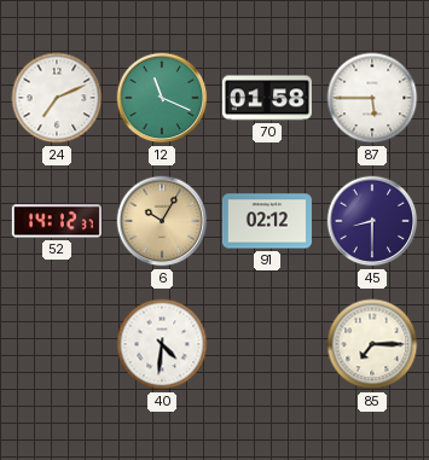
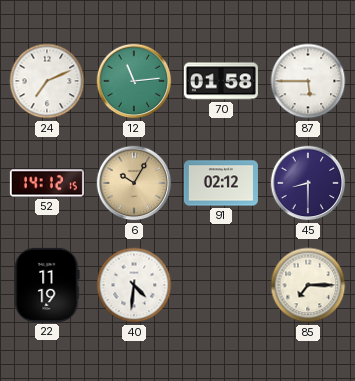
12: 11:19 -> 11:14 (134, 81)
52: 14:12:37 -> 14:12:15 (47, 183)
22: none -> 11:19 (47, 285)
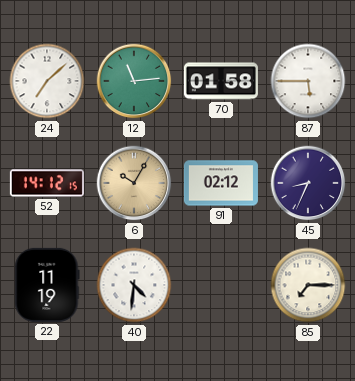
24: 7:11 -> 7:08 (47, 81)
45: 8:30 -> 8:34 (308, 183)
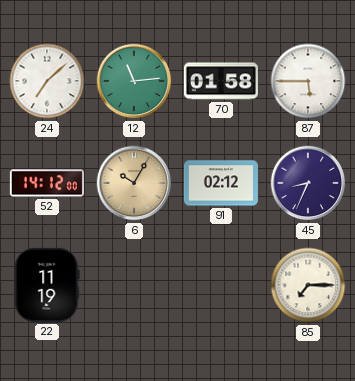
52: 14:12:15 -> 14:12:00 (47, 183)
40: 4:31 -> none (134, 285)
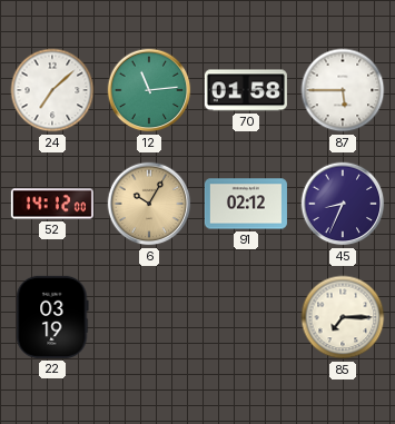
22: 11:19 -> 03:19 (52, 317)
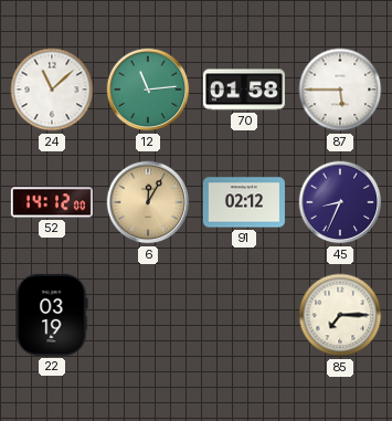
24: 7:08 -> 11:08 (52, 90)
6: 10:05 -> 12:05 (148, 202)
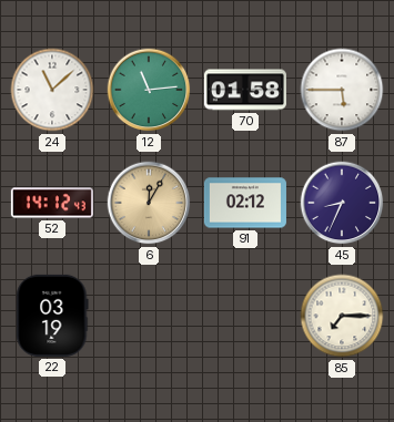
52: 14:12:00 -> 14:12:43 (52, 203)
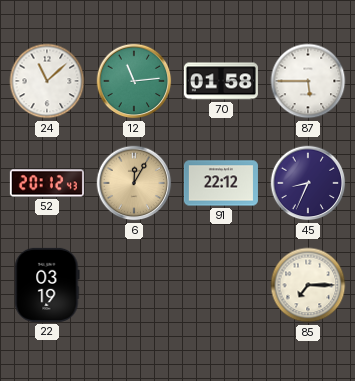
52: 14:12 -> 20:12 (47, 183)
91: 02:12 -> 22:12 (221, 183)
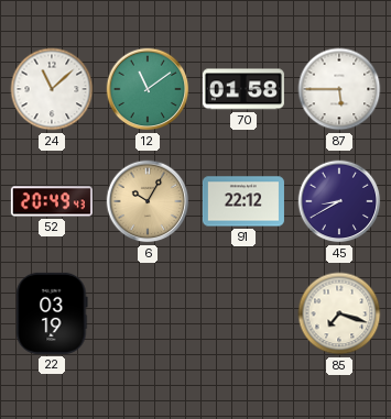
12: 11:14 -> 11:09 (148, 89)
52: 20:12 -> 20:49 (52, 201)
6: 12:05 -> 10:05 (148, 201)
45: 8:34 -> 8:40 (339, 201)
85: 7:15 -> 7:18 (339, 313)
